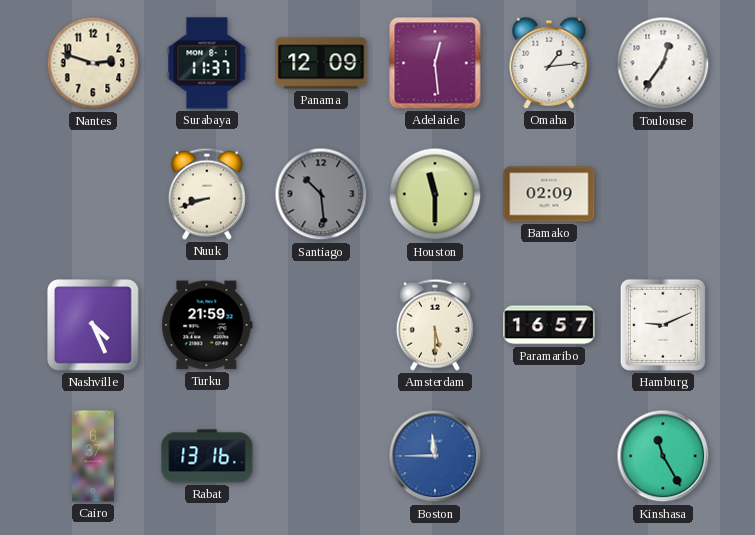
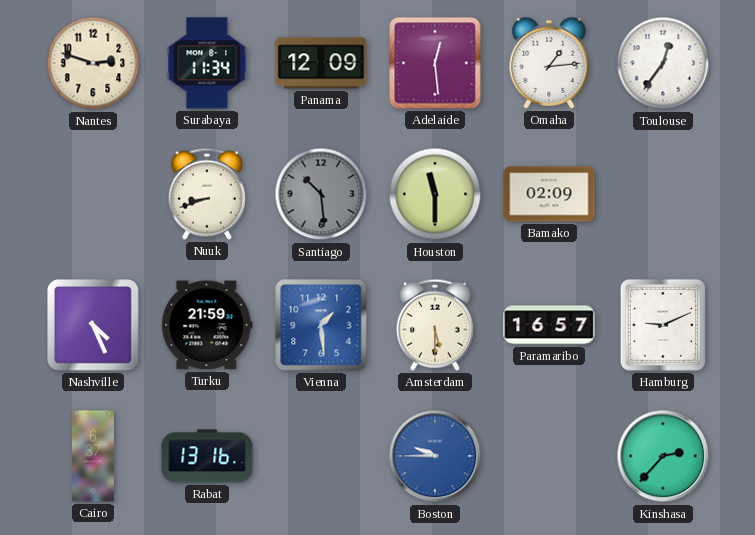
Surabaya: 11:37 -> 11:34 (207, 63)
Vienna: none -> 1:29 (321, 325)
Boston: 11:45 -> 9:45 (435, 456)
Kinshasa: 11:25 -> 2:37 (663, 456)
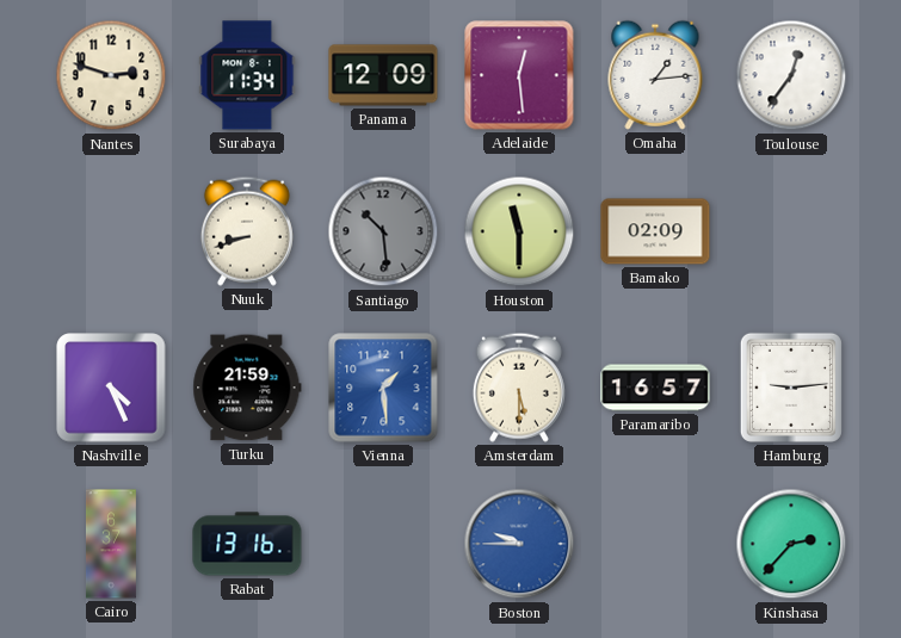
Hamburg: 9:11 -> 9:14 (791, 388)
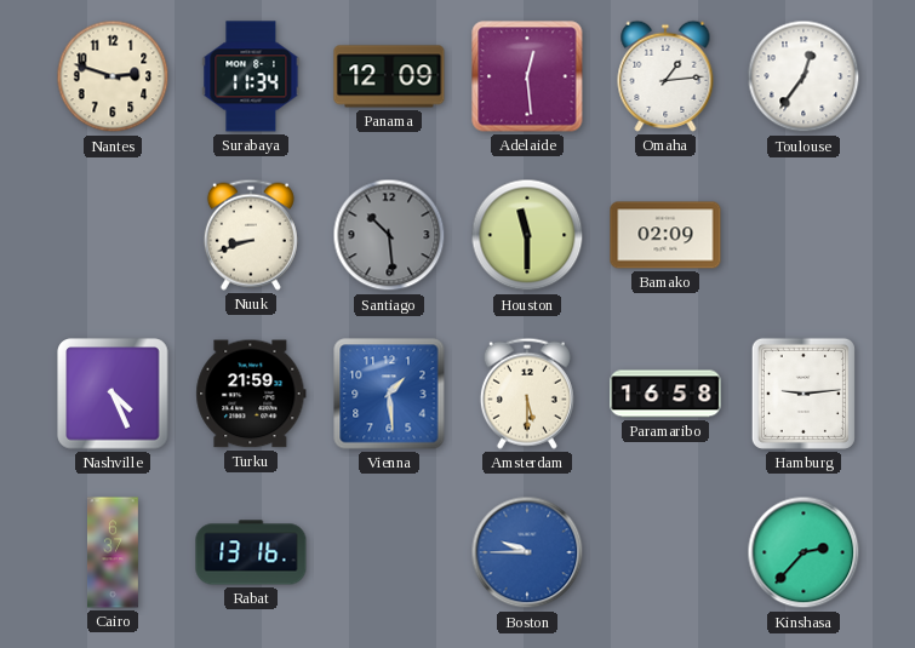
Paramaribo: 16:57 -> 16:58 (665, 394)
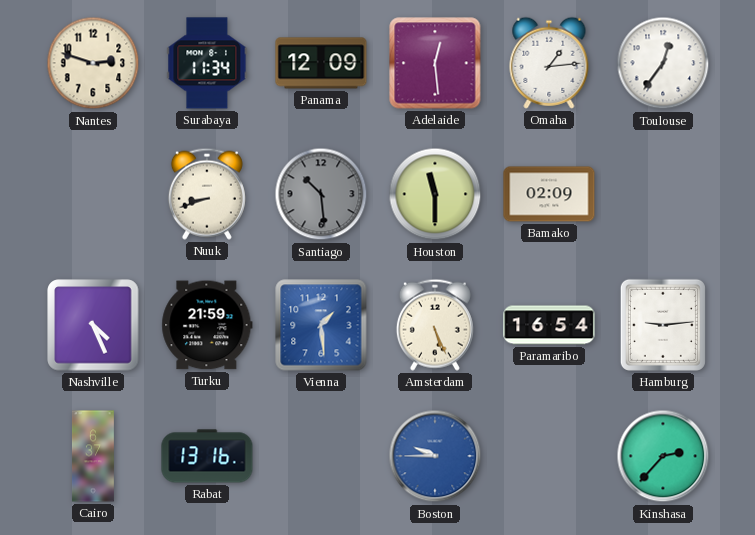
Amsterdam: 5:30 -> 5:26 (435, 325)
Paramaribo: 16:58 -> 16:54 (549, 325)
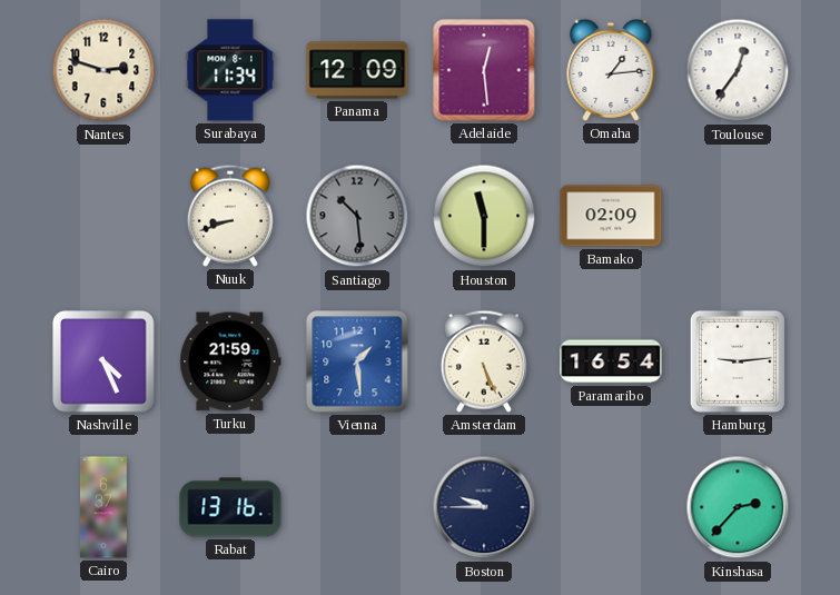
Boston dial: blue -> navy (484, 507)
